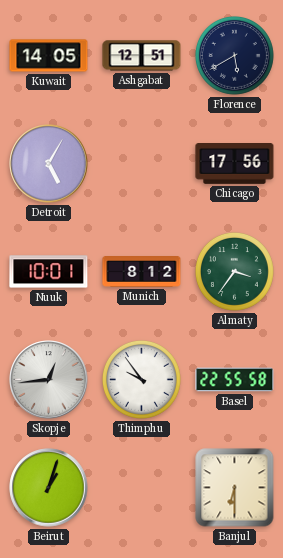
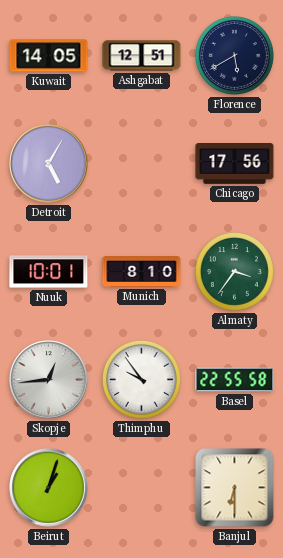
Munich: 8:12 -> 8:10 (142, 272)
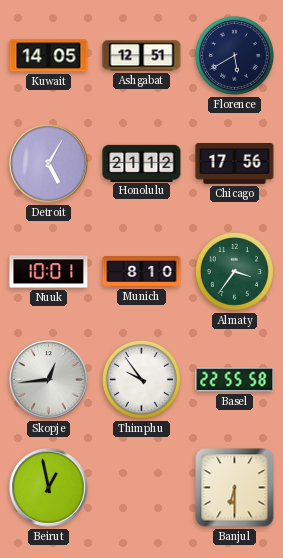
Honolulu: none -> 21:12 (142, 163)
Beirut: 1:03 -> 12:58 (49, 488)
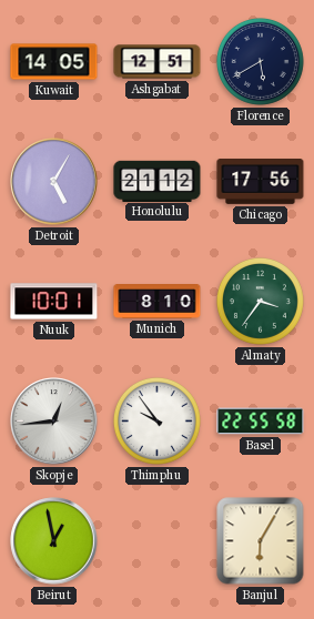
Banjul: 6:30 -> 6:05 (261, 541)
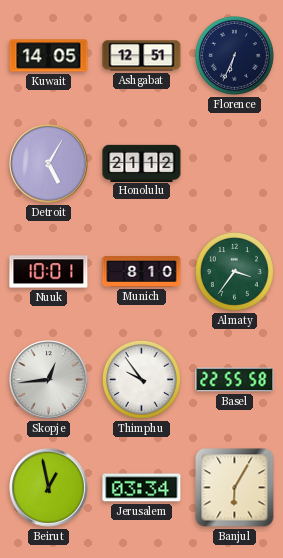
Florence: 5:40 -> 6:34 (234, 55)
Chicago: 17:56 -> none (261, 182)
Jerusalem: none -> 03:34 (142, 488)
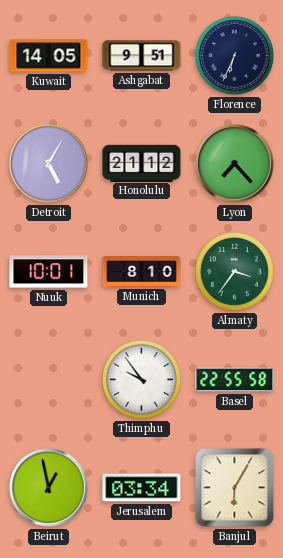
Ashgabat: 12:51 -> 9:51 (142, 56)
Lyon: none -> 7:23 (235, 164)
Skopje: 12:44 -> none (49, 380)
